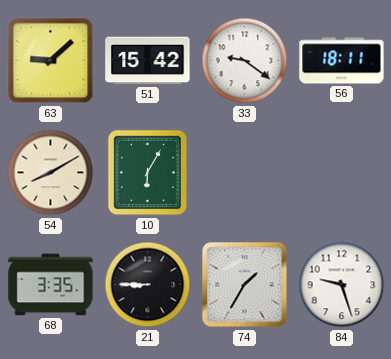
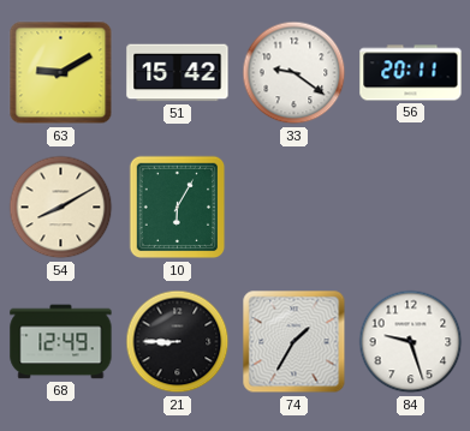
63: 9:08 -> 9:10 (61, 73)
56: 18:11 -> 20:11 (411, 73)
68: 3:35 -> 12:49 (61, 342)
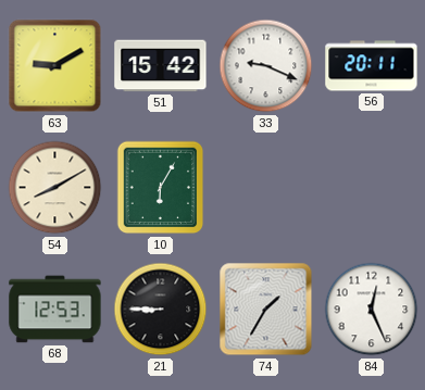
33: 9:21 -> 9:19 (266, 66)
68: 12:49 -> 12:53 (55, 310)
84: 9:27 -> 12:26 (372, 310)
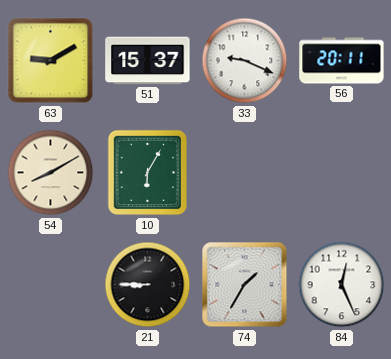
51: 15:42 -> 15:37 (148, 61)
68: 12:53 -> none (55, 310)
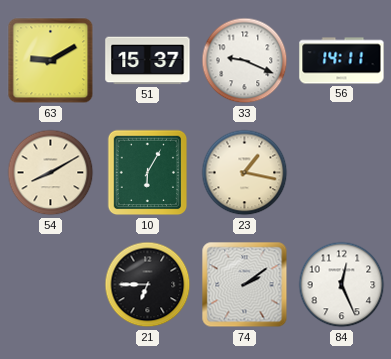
56: 20:11 -> 14:11 (342, 61)
23: none -> 1:17 (245, 173)
21: 8:45 -> 6:45 (148, 285)
74: 1:35 -> 2:09 (245, 285)
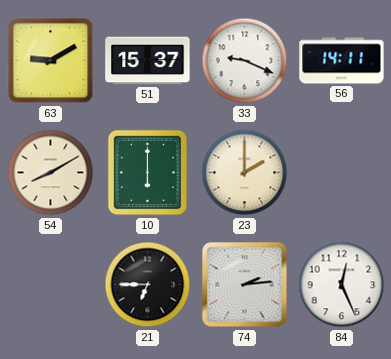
10: 6:05 -> 6:00 (148, 173)
23: 1:17 -> 2:00 (245, 173)
74: 2:09 -> 2:14 (245, 285)
